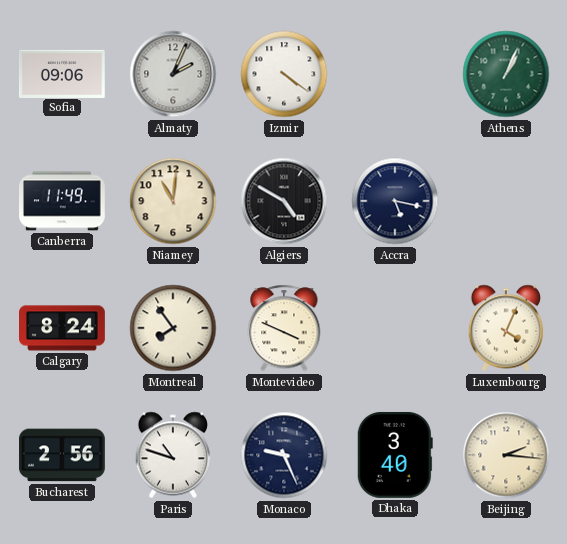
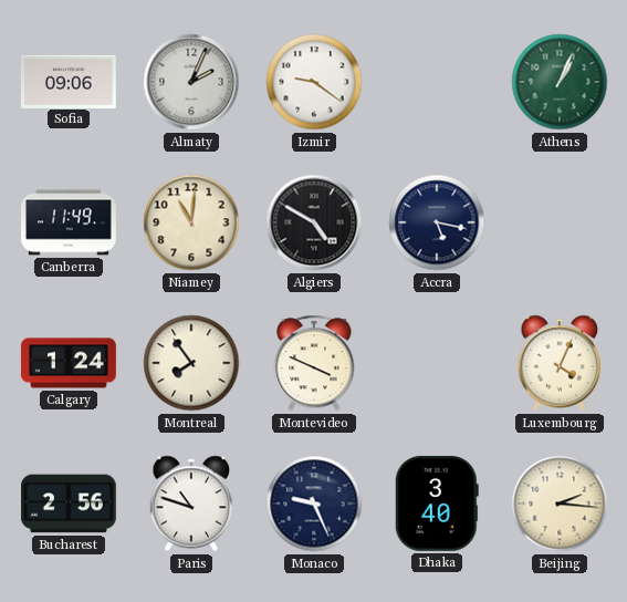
Izmir: 4:21 -> 9:21 (314, 82)
Calgary: 8:24 -> 1:24 (70, 363)
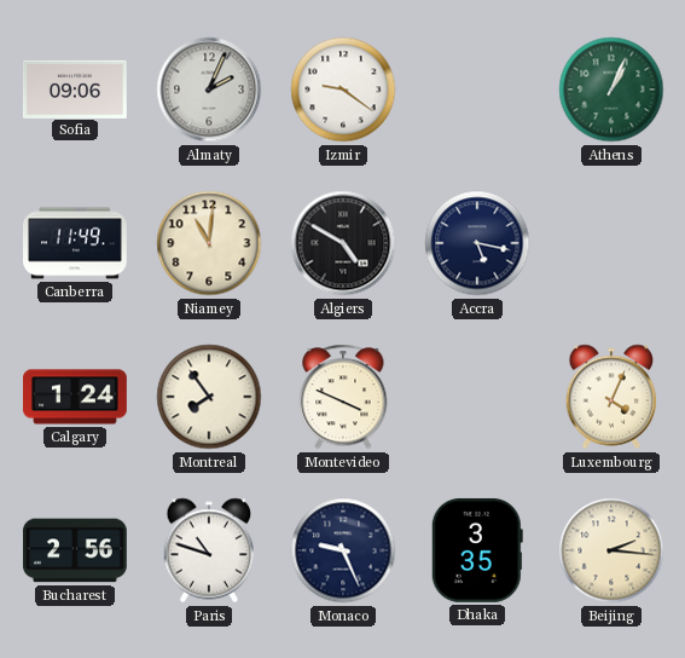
Dhaka: 3:40 -> 3:35 (477, 550)
